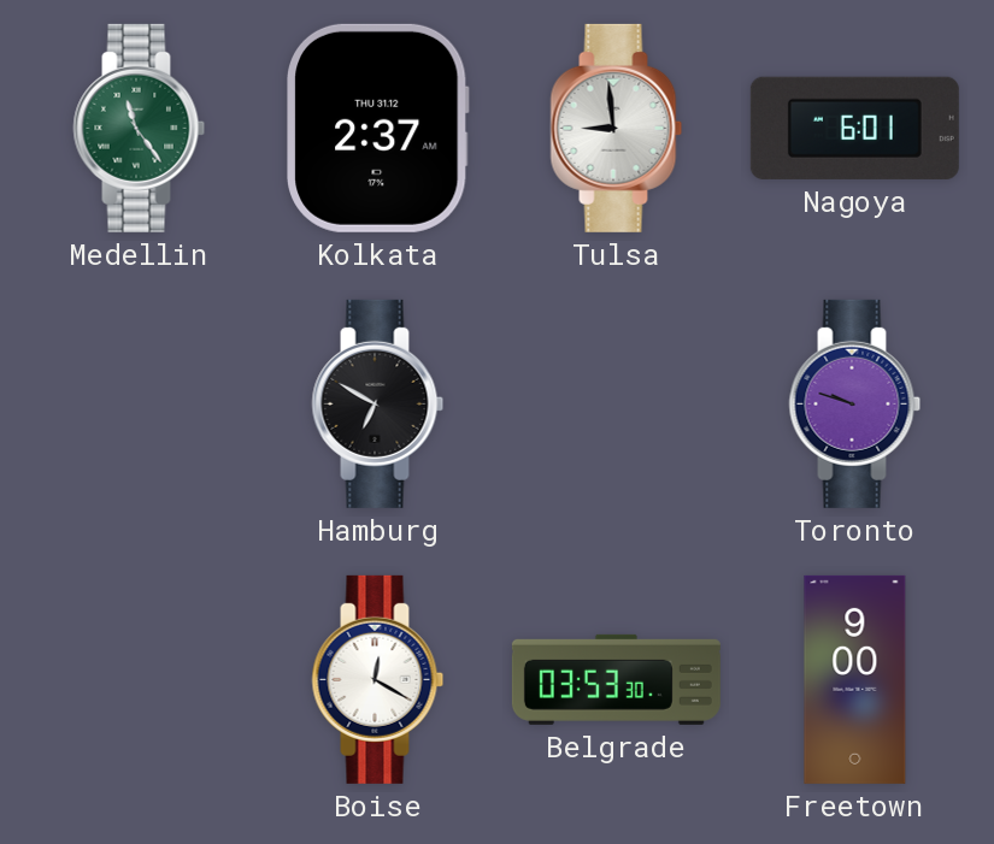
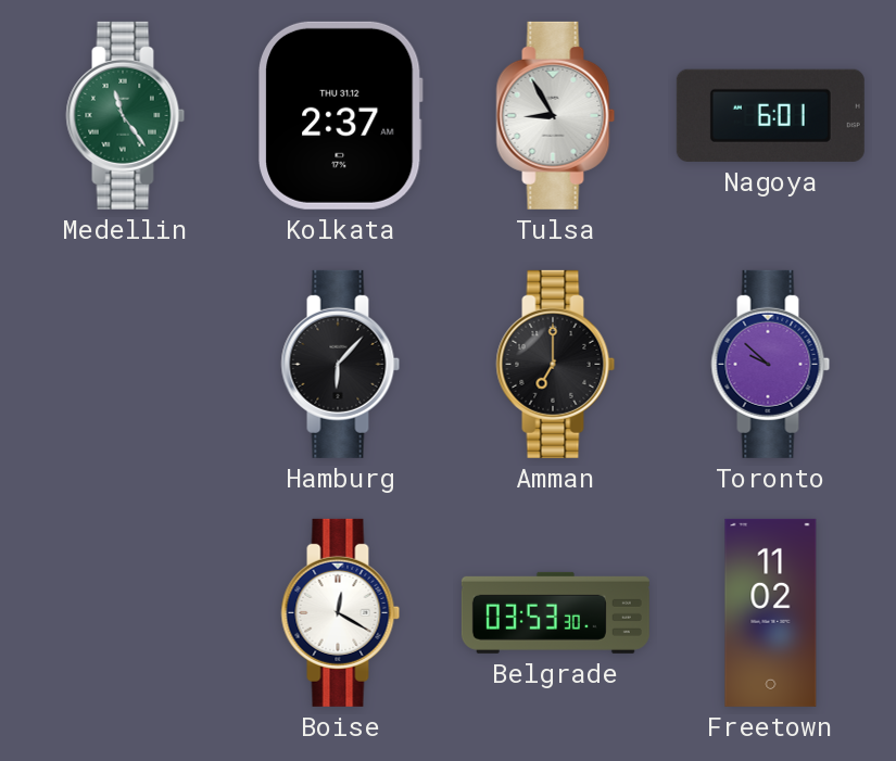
Tulsa: 8:59 -> 8:55 (556, 115)
Hamburg: 6:50 -> 6:07 (341, 364)
Amman: none -> 7:00 (556, 364)
Toronto: 9:48 -> 9:52 (771, 364)
Freetown: 9:00 -> 11:02 (771, 612)
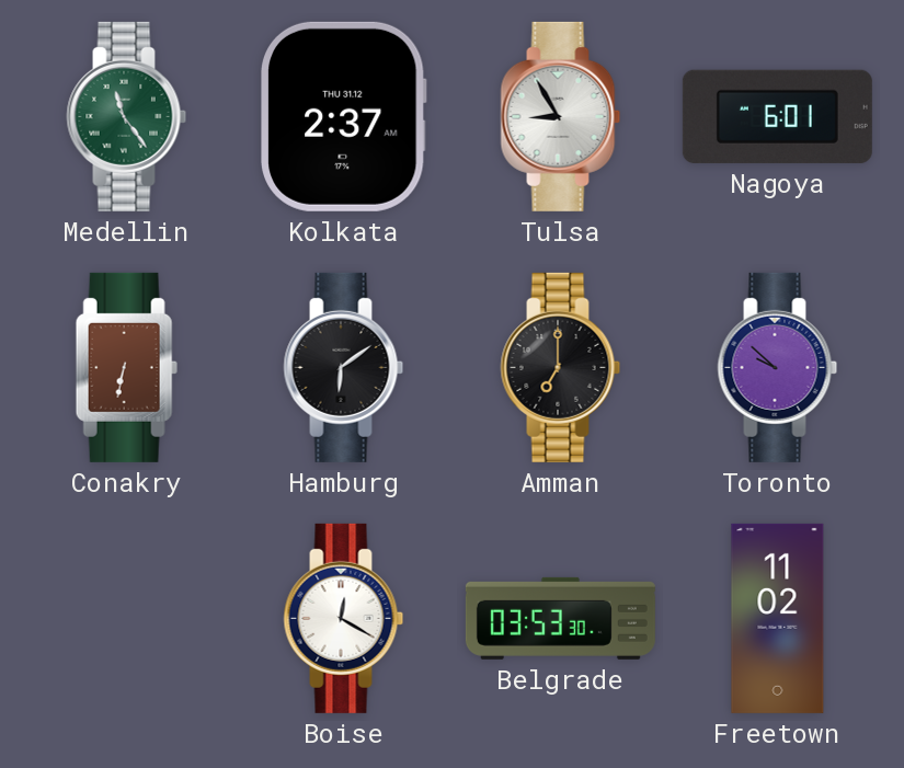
Conakry: none -> 6:32 (126, 367)
Hamburg: 6:07 -> 6:09 (344, 367)
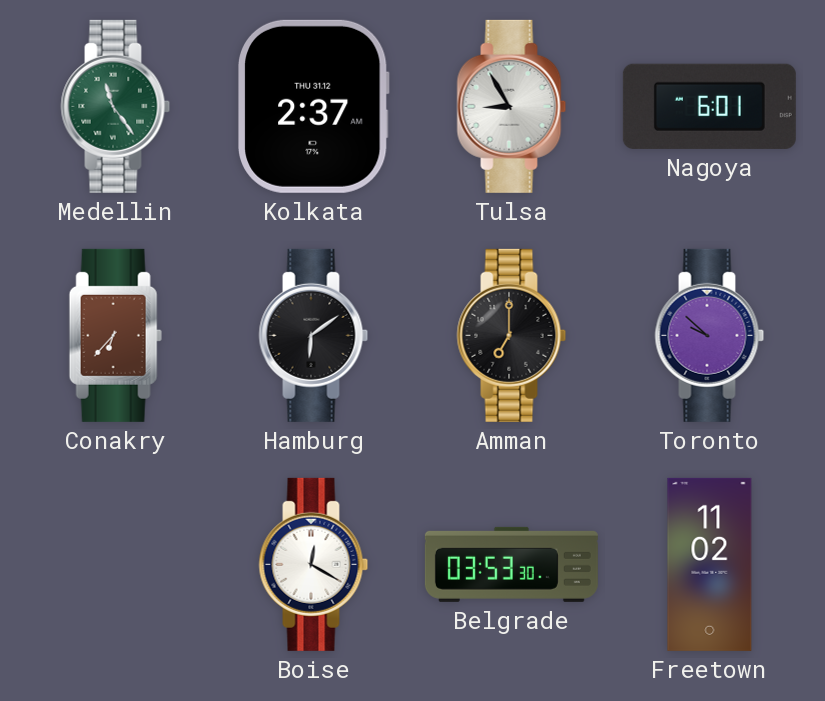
Conakry: 6:32 -> 6:37 (115, 335)
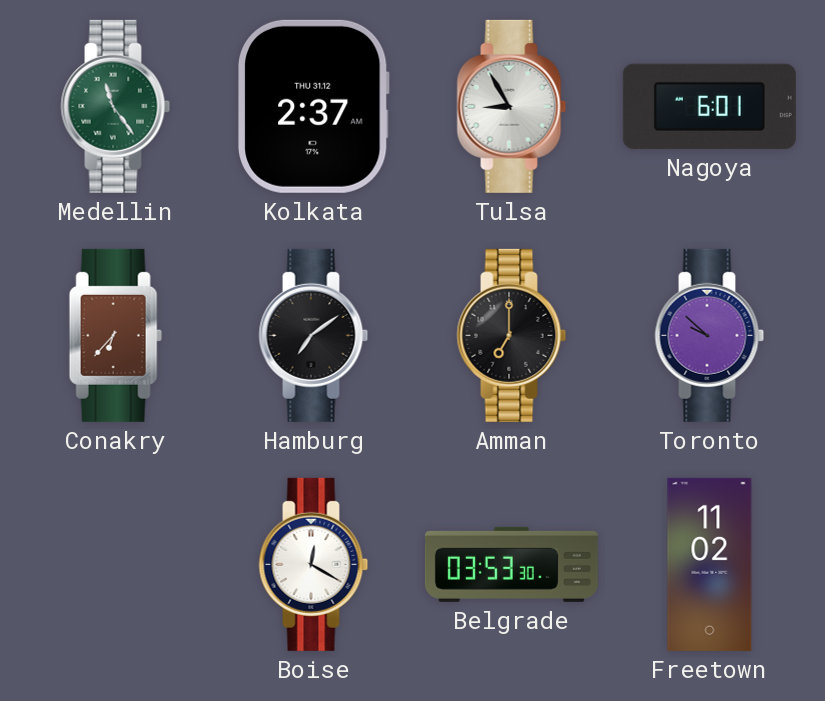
Hamburg: 6:09 -> 7:09 (314, 335)
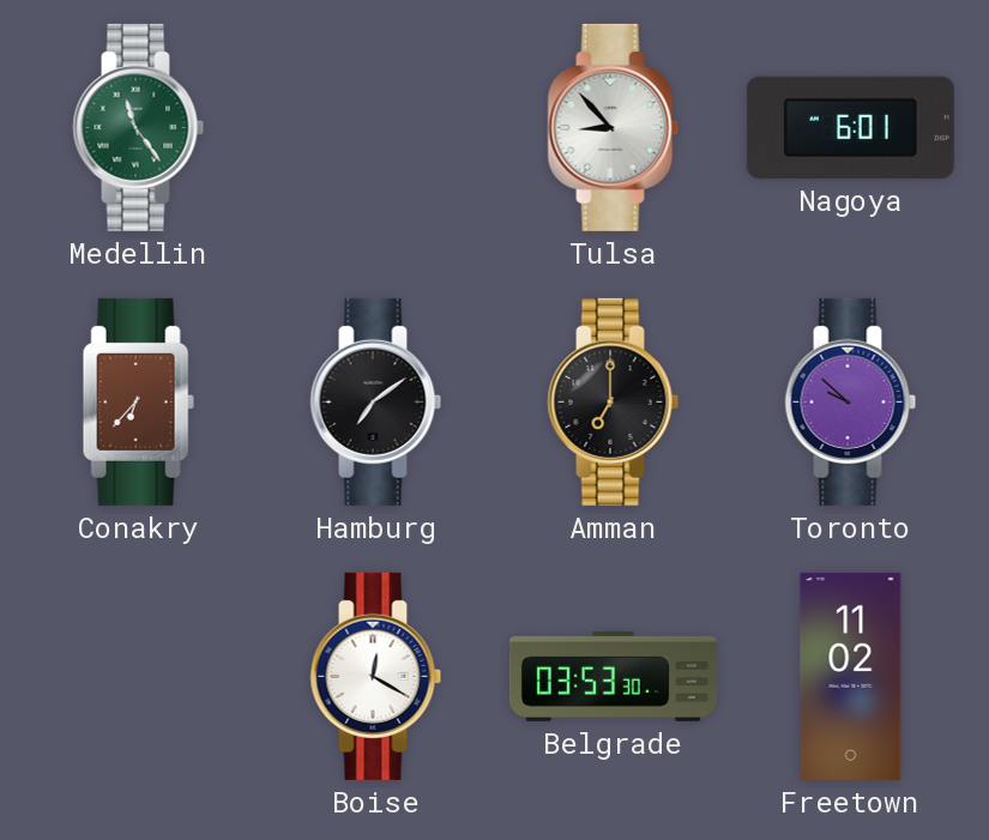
Kolkata: 2:37 -> none (314, 106)
Tulsa: 8:55 -> 8:53 (614, 127)
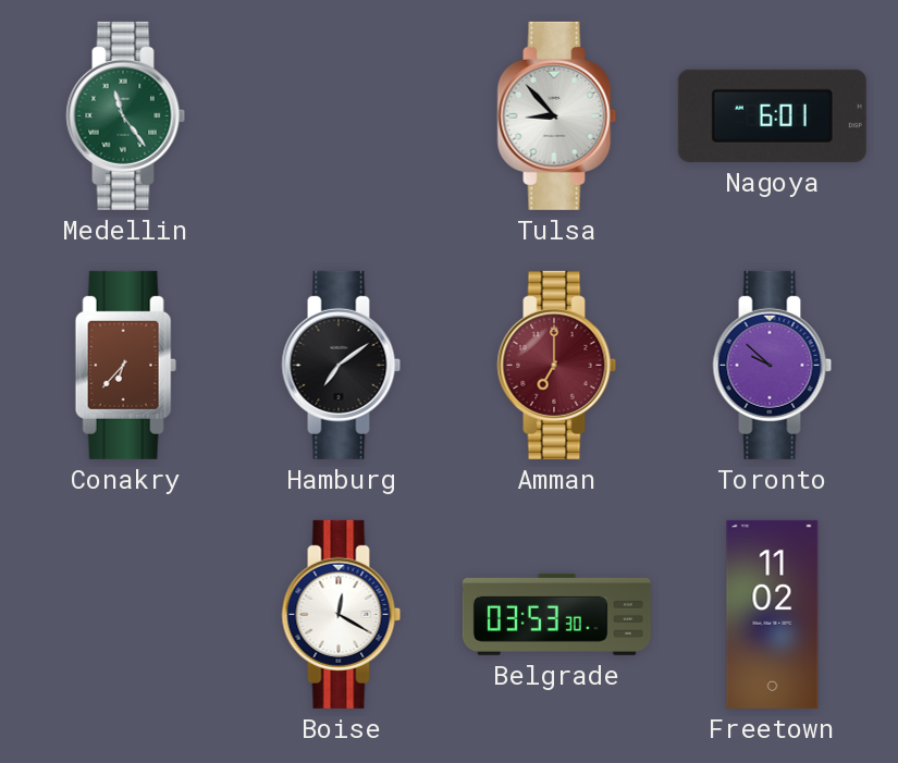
Amman dial: black -> burgundy (557, 365)
